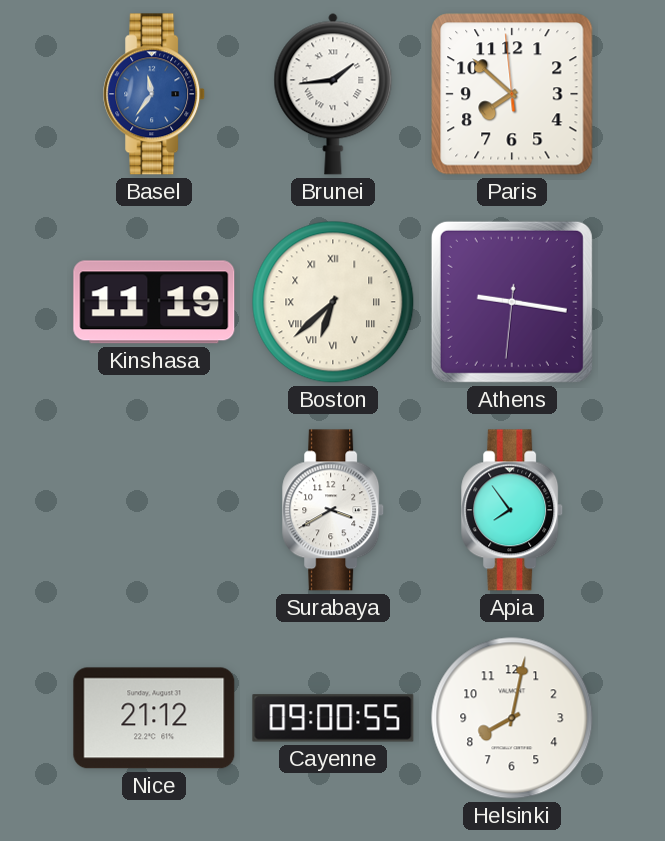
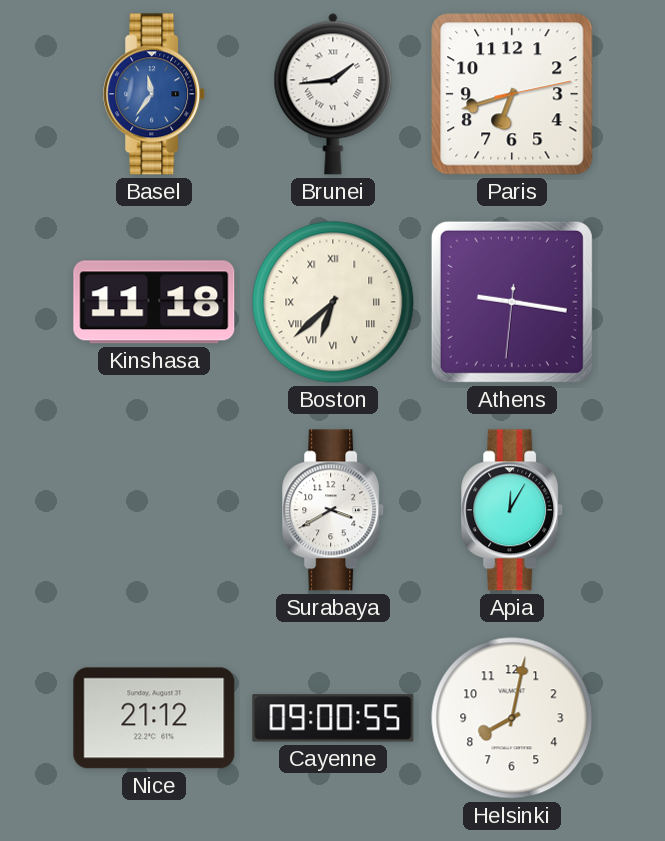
Paris: 7:51 -> 6:42 (512, 94)
Kinshasa: 11:19 -> 11:18 (154, 302)
Apia: 7:54 -> 12:05 (513, 510)
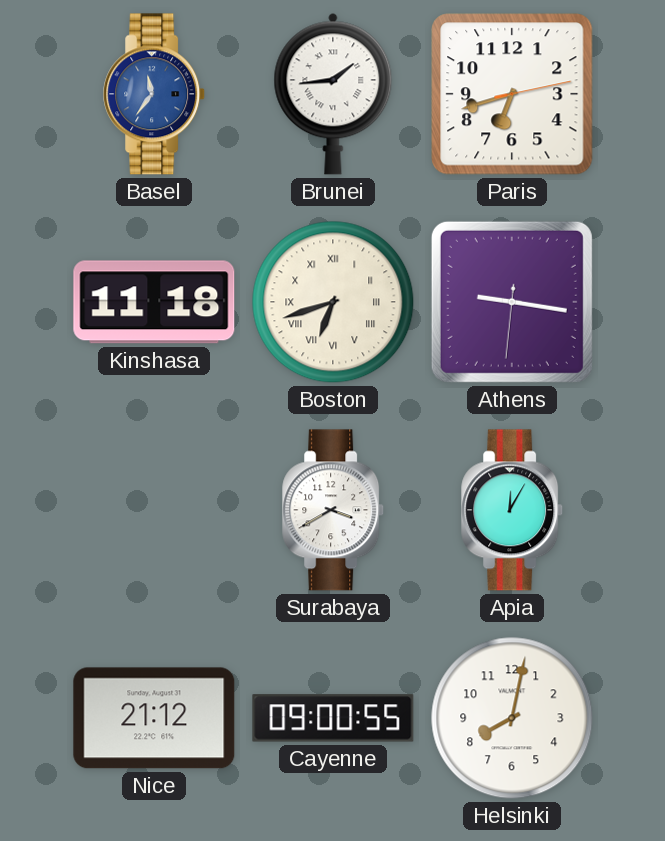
Boston: 6:38 -> 6:42 (333, 302)
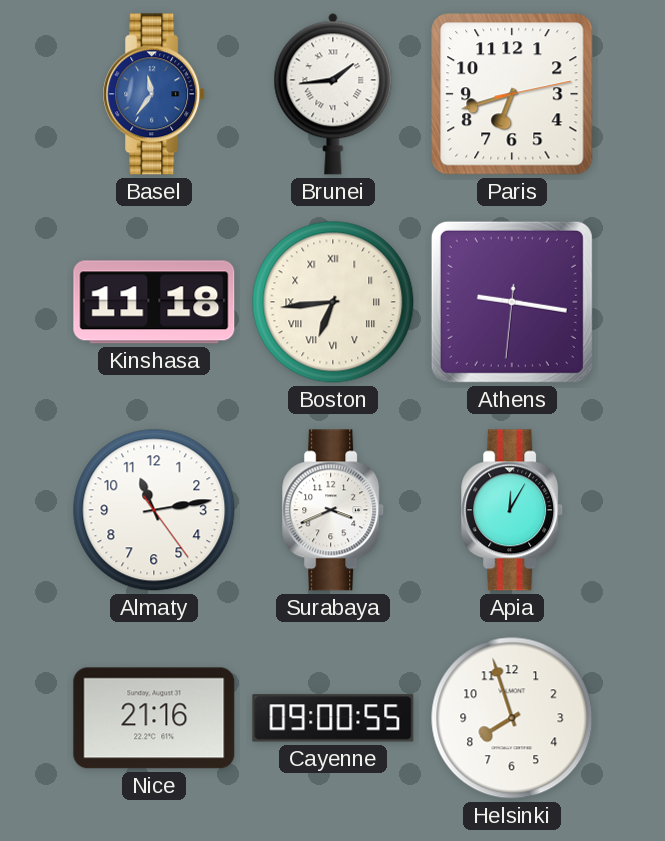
Boston: 6:42 -> 6:44 (333, 302)
Almaty: none -> 11:13 (154, 510)
Surabaya: 3:40 -> 3:41 (334, 510)
Nice: 21:12 -> 21:16 (154, 718)
Helsinki: 8:02 -> 7:57 (512, 718)
